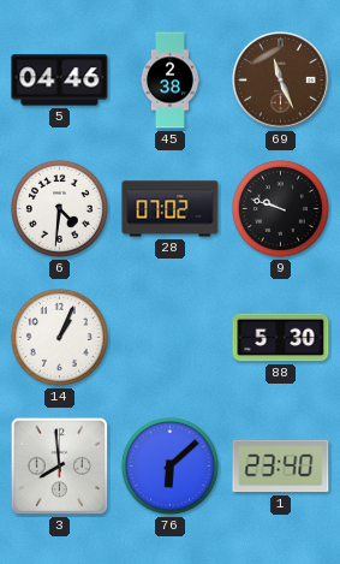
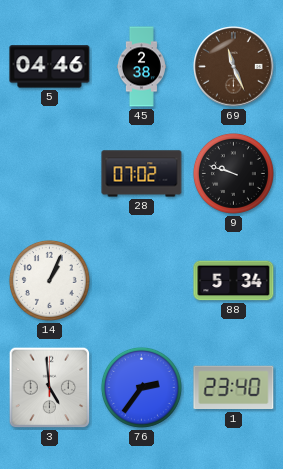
6: 4:31 -> none (59, 208)
88: 5:30 -> 5:34 (234, 281)
3: 7:59 -> 4:59 (50, 388)
76: 6:08 -> 2:36 (141, 387)
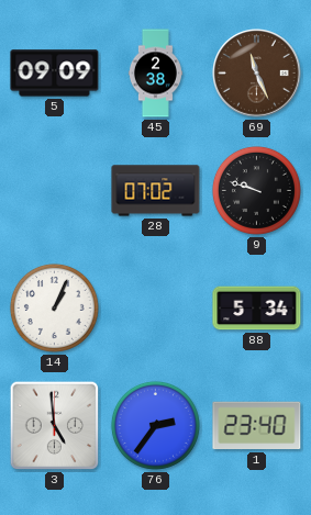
5: 04:46 -> 09:09 (55, 74)
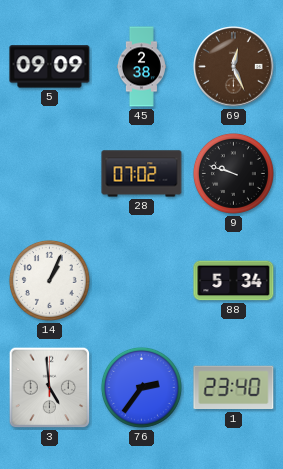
69: 11:26 -> 12:26 (234, 67)
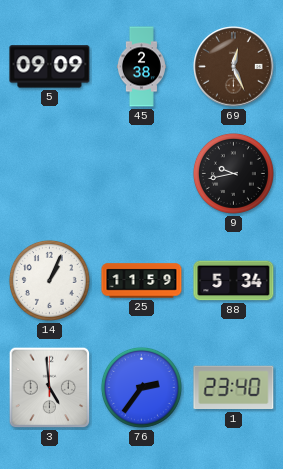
28: 07:02 -> none (142, 174)
9: 9:48 -> 9:43 (233, 173)
25: none -> 11:59 (142, 281)
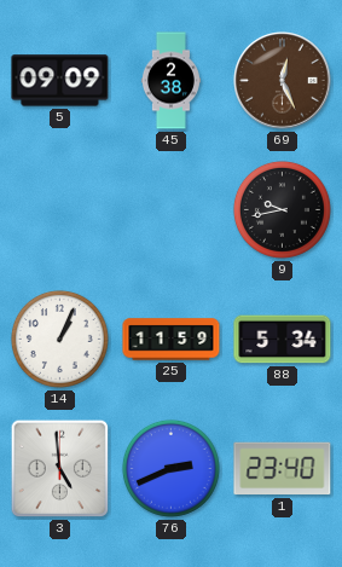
76: 2:36 -> 2:41 (170, 468)
